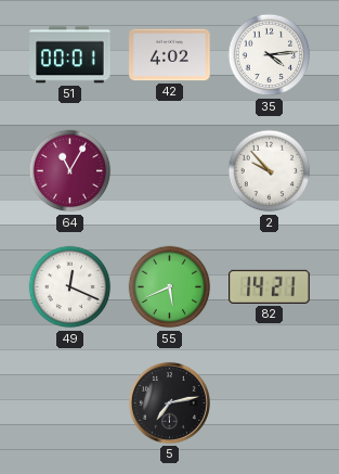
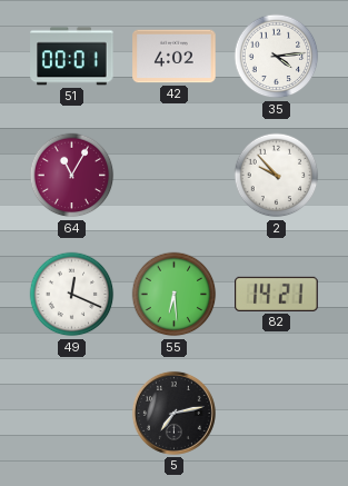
55: 5:41 -> 6:29 (175, 295)
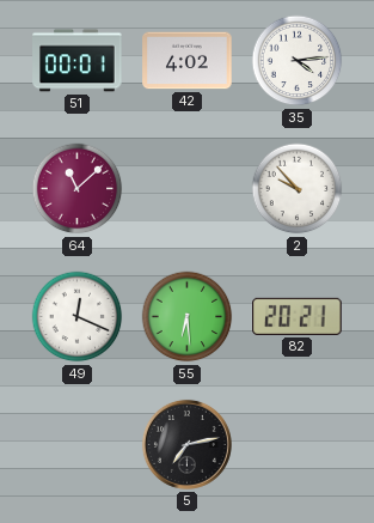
64: 11:05 -> 11:08 (78, 189)
82: 14:21 -> 20:21 (298, 316)
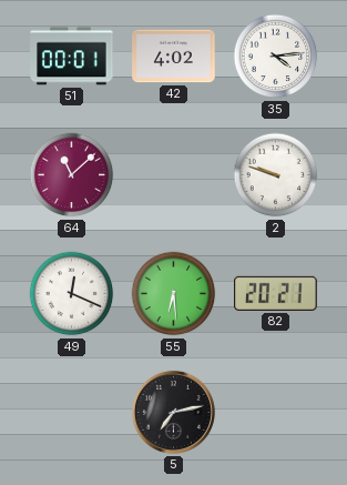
2: 9:53 -> 9:48 (276, 175)
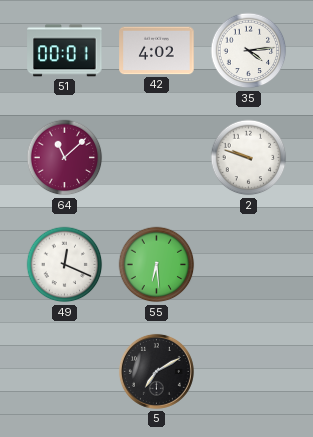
82: 20:21 -> none (276, 293)
5: 7:13 -> 7:10 (156, 371)
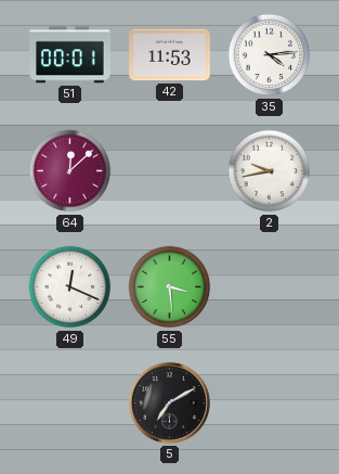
42: 4:02 -> 11:53 (170, 55)
64: 11:08 -> 12:08 (70, 171)
2: 9:48 -> 9:43 (270, 171)
55: 6:29 -> 3:29 (170, 287)
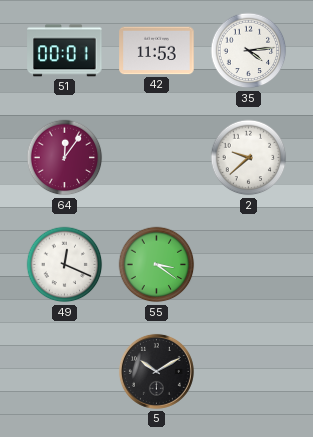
64: 12:08 -> 12:06 (65, 158)
2: 9:43 -> 9:38 (249, 158)
55: 3:29 -> 3:21 (157, 265)
5: 7:10 -> 10:10 (156, 371)
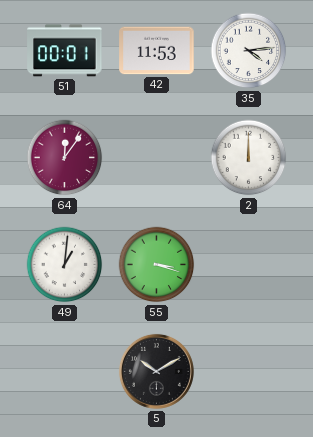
2: 9:38 -> 12:00 (249, 158)
49: 12:19 -> 1:01 (65, 265)
55: 3:21 -> 3:18 (157, 265)
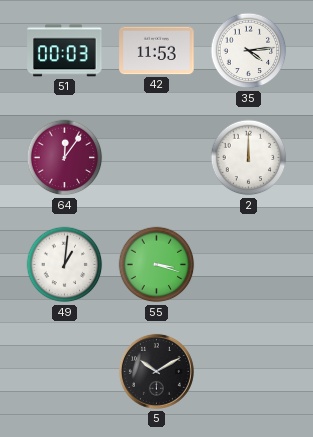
51: 00:01 -> 00:03 (65, 51)
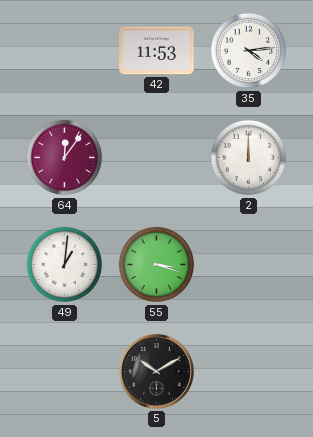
51: 00:03 -> none (65, 51)
